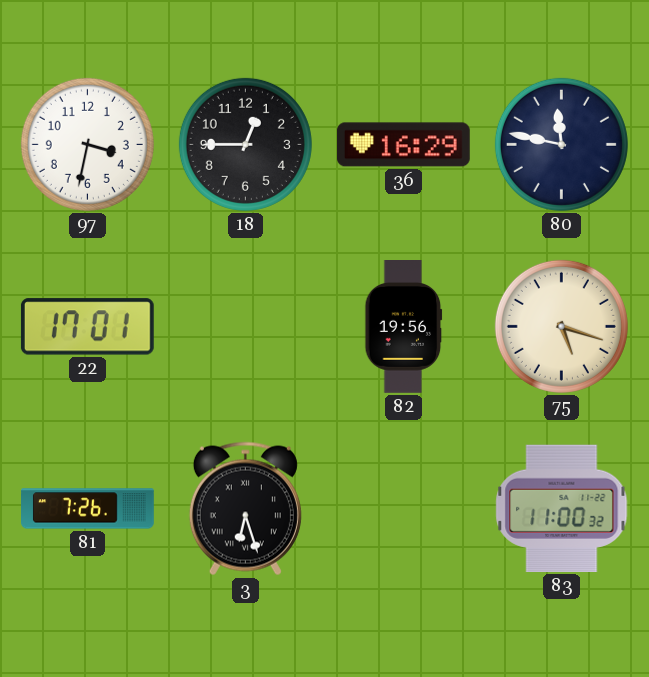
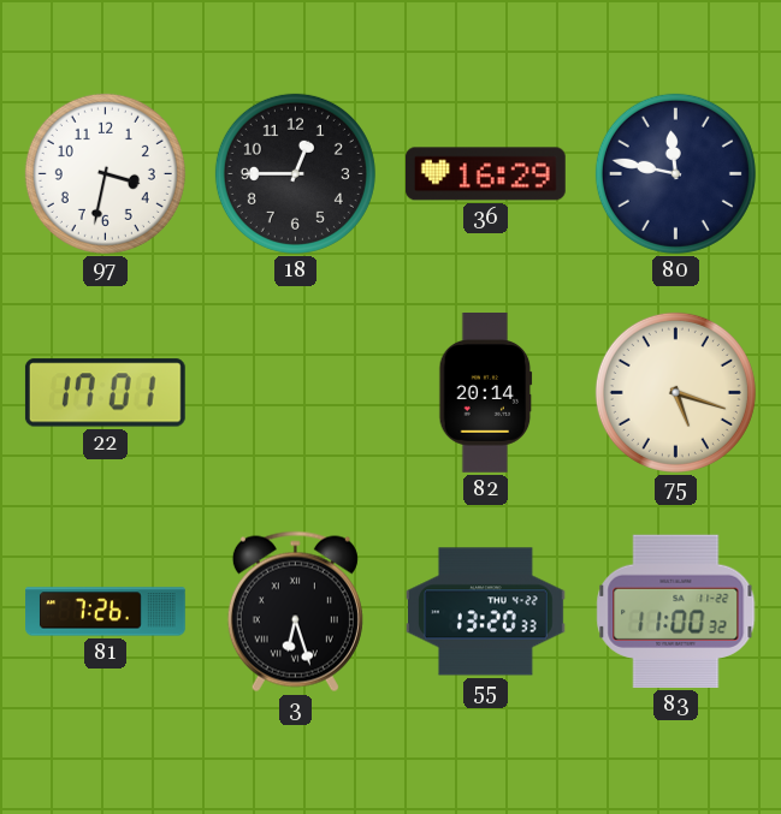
82: 19:56 -> 20:14 (486, 393)
55: none -> 13:20 (486, 612)
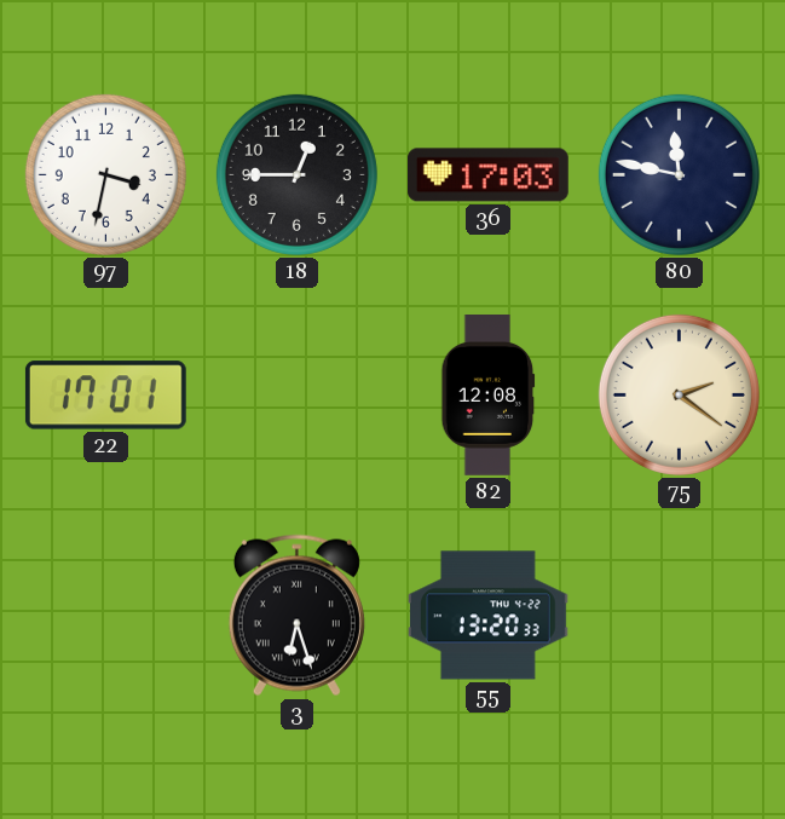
36: 16:29 -> 17:03 (487, 175)
82: 20:14 -> 12:08 (489, 396)
75: 5:18 -> 2:21 (679, 394)
81: 7:26 -> none (106, 612)
83: 11:00 -> none (676, 611)
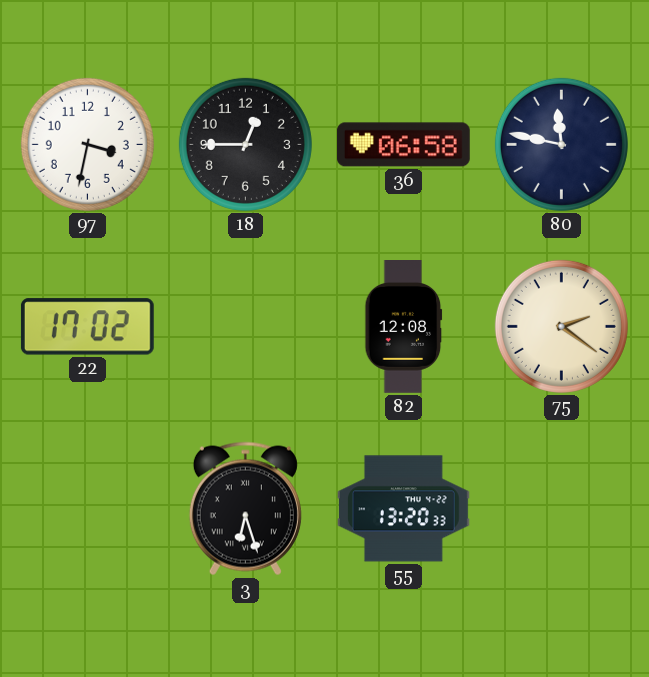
36: 17:03 -> 06:58 (403, 145)
22: 17:01 -> 17:02 (87, 327)
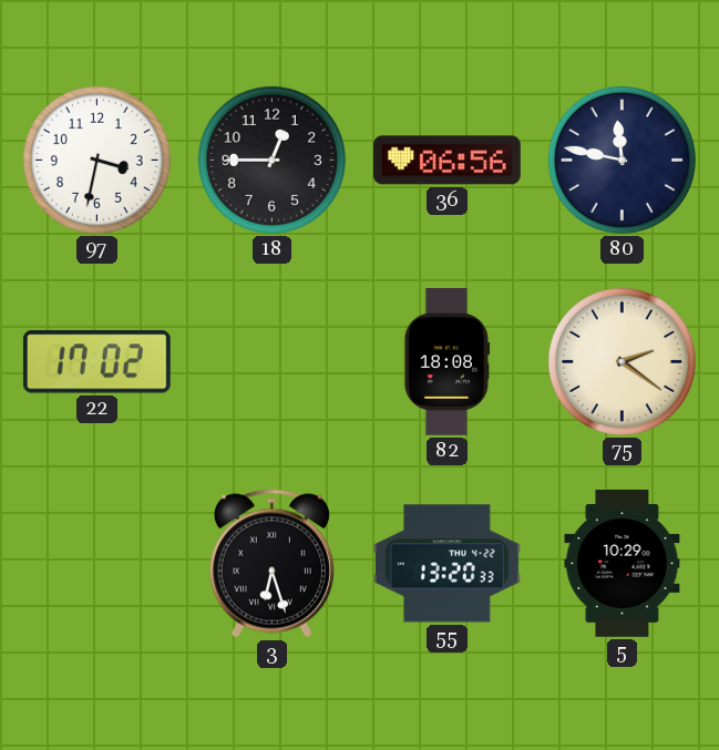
36: 06:58 -> 06:56 (446, 161)
82: 12:08 -> 18:08 (448, 362)
5: none -> 10:29 (623, 564)
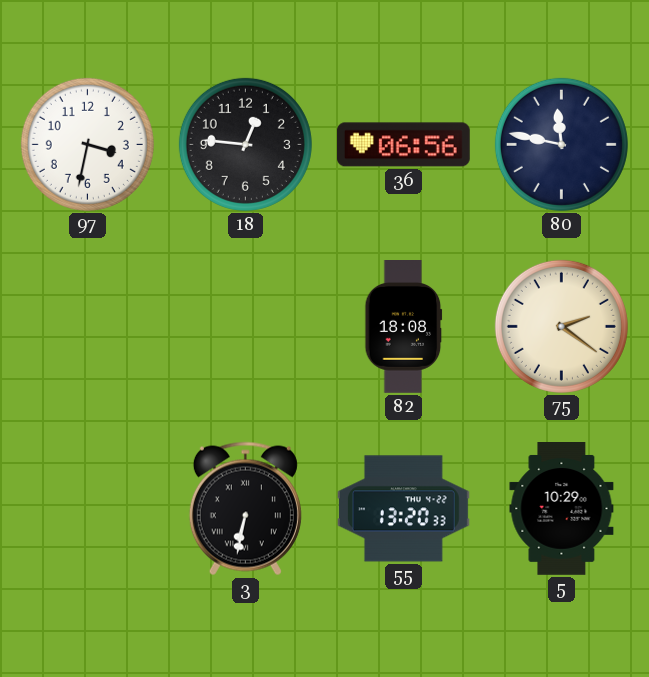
18: 12:45 -> 12:46 (245, 144)
22: 17:02 -> none (96, 362)
3: 6:27 -> 6:32 (245, 509)
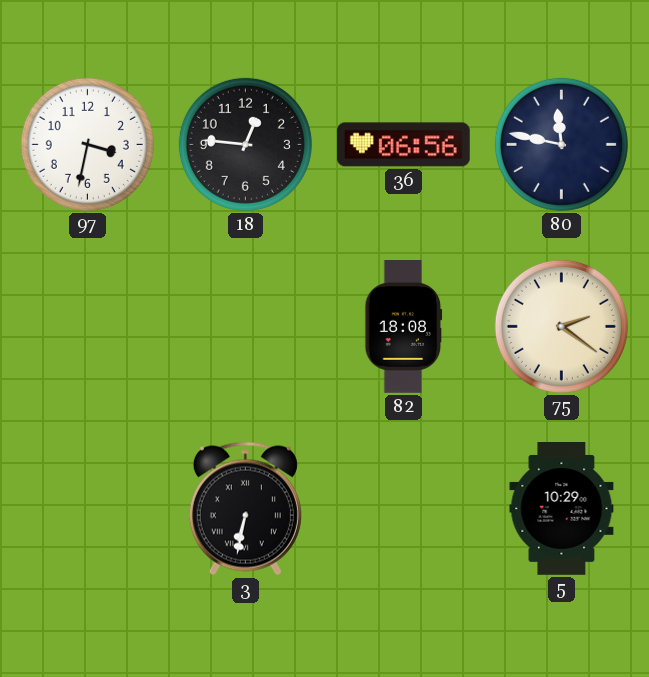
55: 13:20 -> none (404, 509)
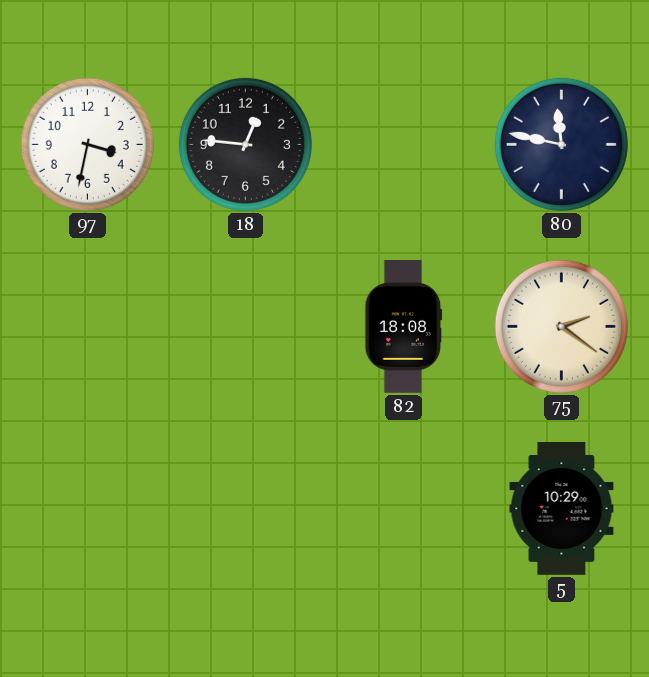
36: 06:56 -> none (403, 145)
3: 6:32 -> none (245, 509)
